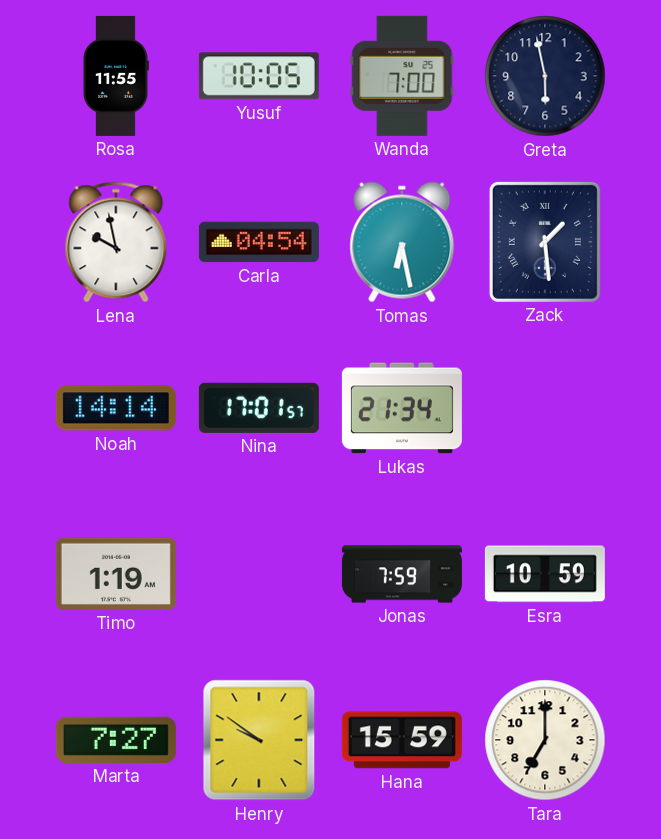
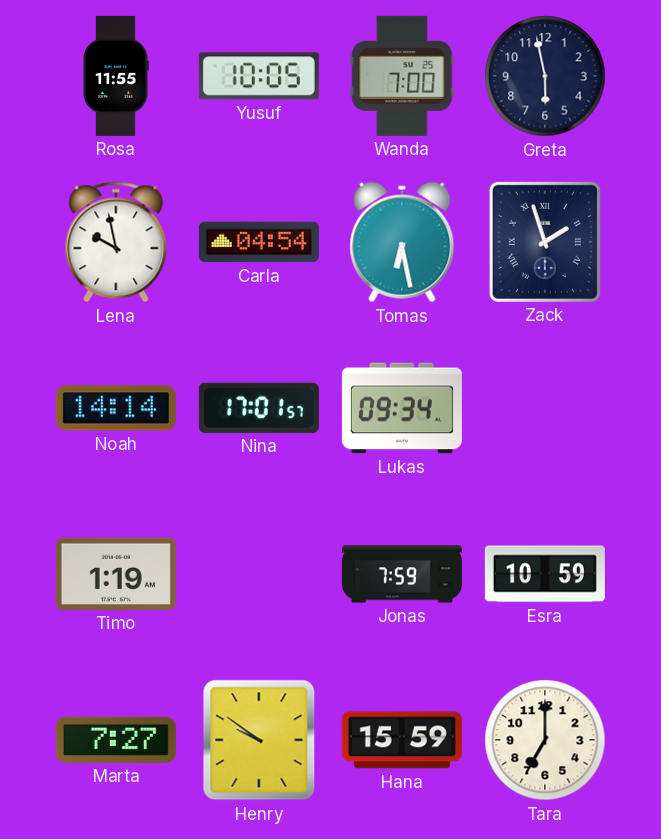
Zack: 1:29 -> 1:57 (545, 242)
Lukas: 21:34 -> 09:34 (402, 408)
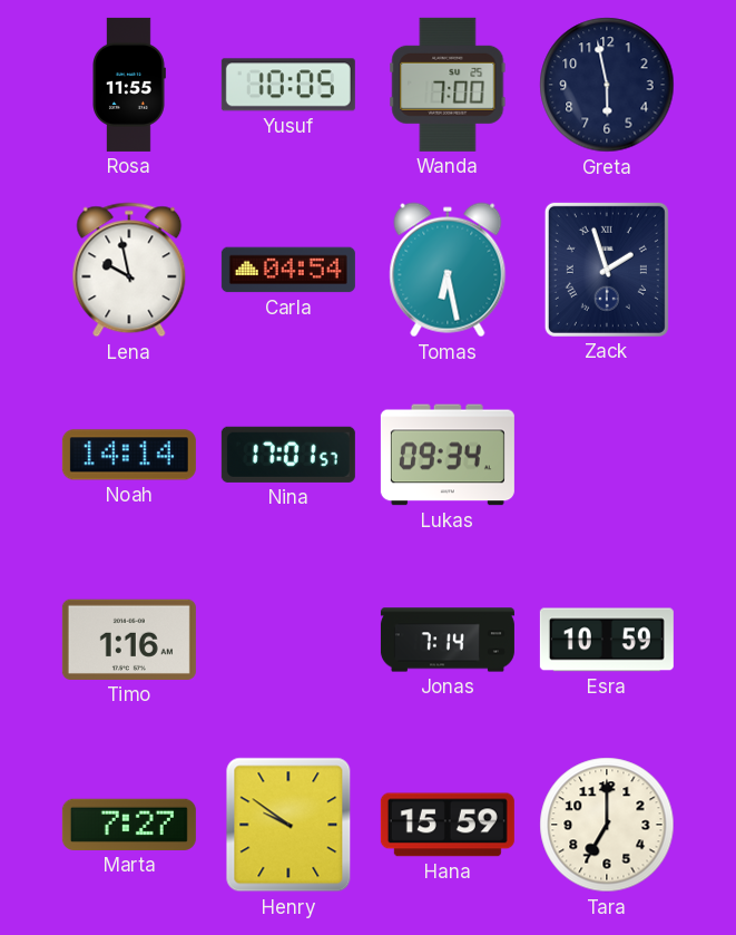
Timo: 1:19 -> 1:16 (129, 640)
Jonas: 7:59 -> 7:14 (448, 640)
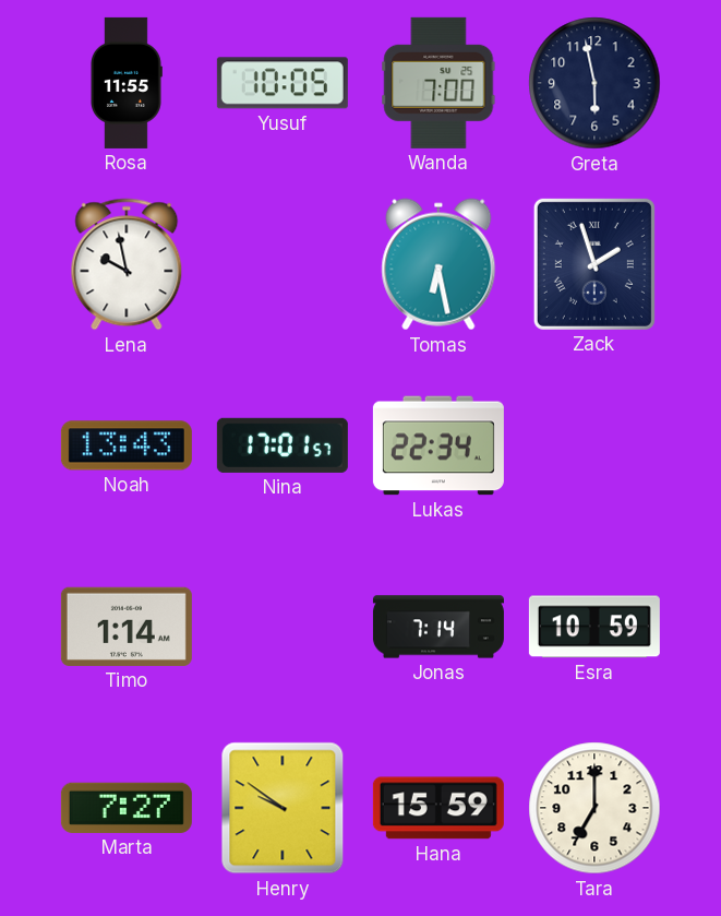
Carla: 04:54 -> none (288, 270)
Noah: 14:14 -> 13:43 (127, 445)
Lukas: 09:34 -> 22:34 (438, 445)
Timo: 1:16 -> 1:14 (127, 627)
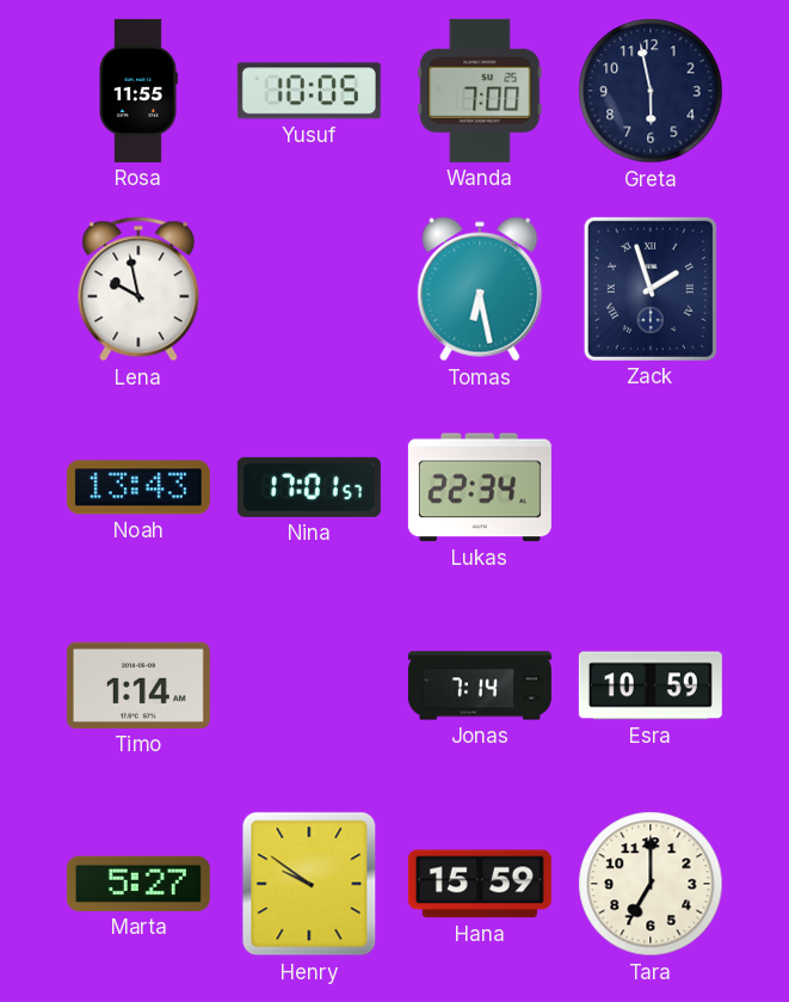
Marta: 7:27 -> 5:27 (138, 884)
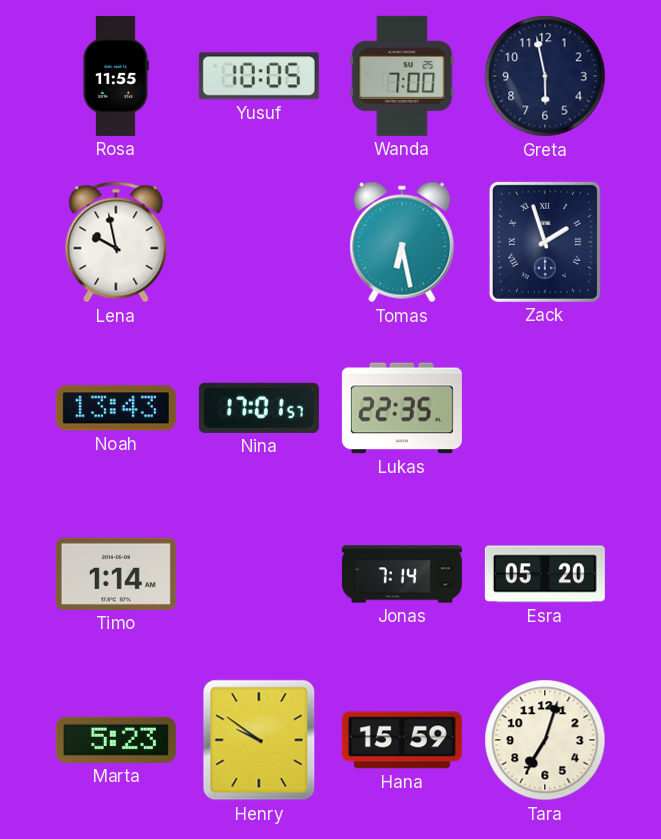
Lukas: 22:34 -> 22:35 (402, 408)
Esra: 10:59 -> 05:20 (545, 574)
Marta: 5:27 -> 5:23 (116, 740)
Tara: 7:00 -> 7:03 (545, 740)
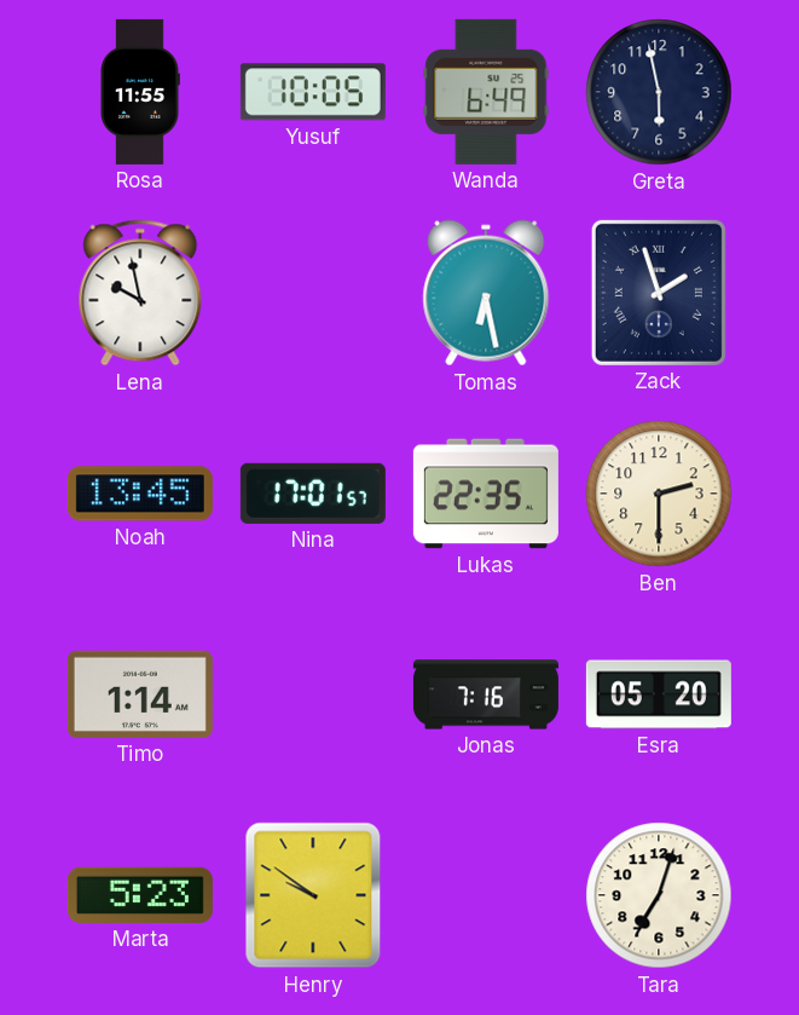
Wanda: 7:00 -> 6:49 (486, 92)
Noah: 13:43 -> 13:45 (140, 494)
Ben: none -> 2:30 (659, 494)
Jonas: 7:14 -> 7:16 (486, 694)
Hana: 15:59 -> none (402, 740)
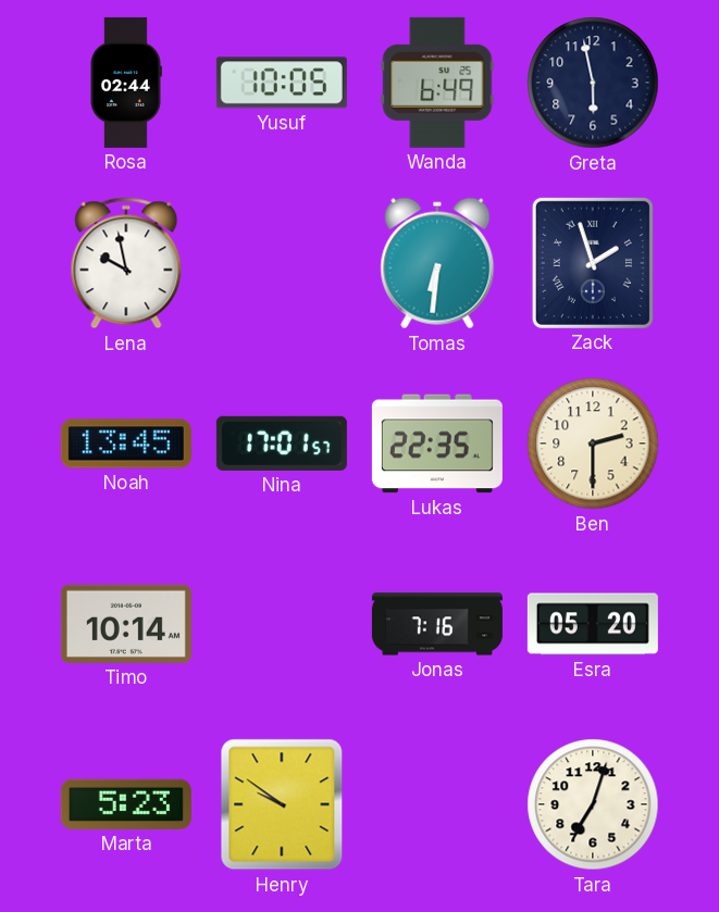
Rosa: 11:55 -> 02:44 (126, 83)
Tomas: 6:28 -> 6:31 (437, 263)
Timo: 1:14 -> 10:14 (126, 624)
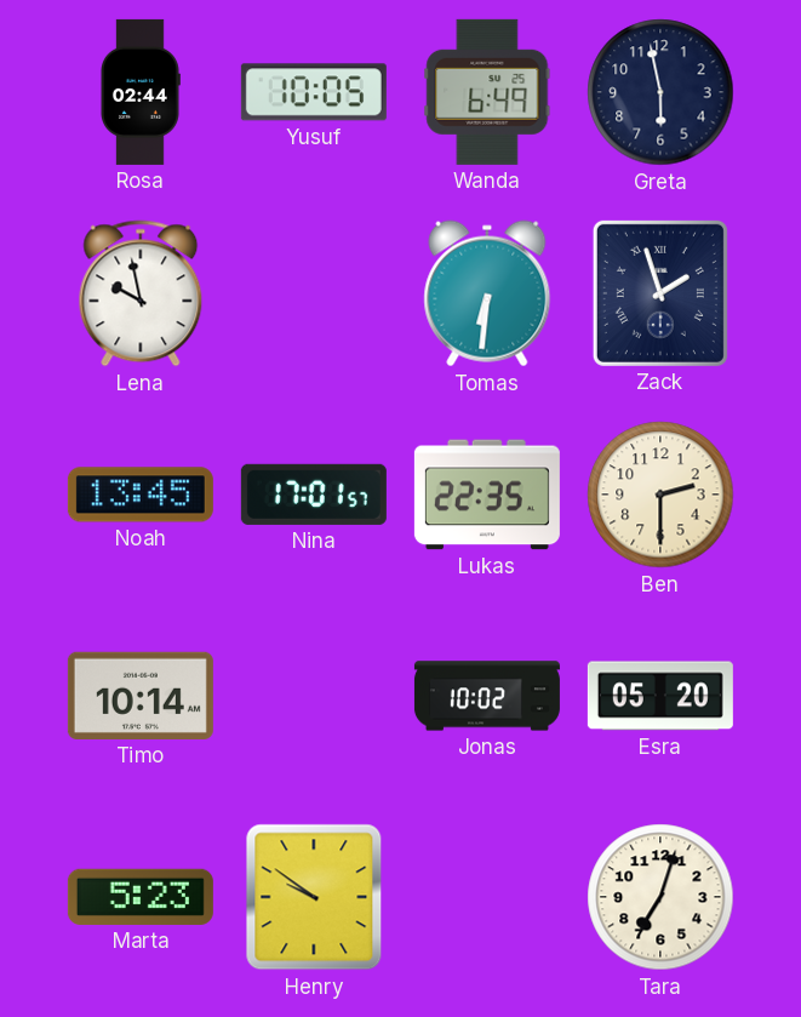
Jonas: 7:16 -> 10:02 (487, 696)
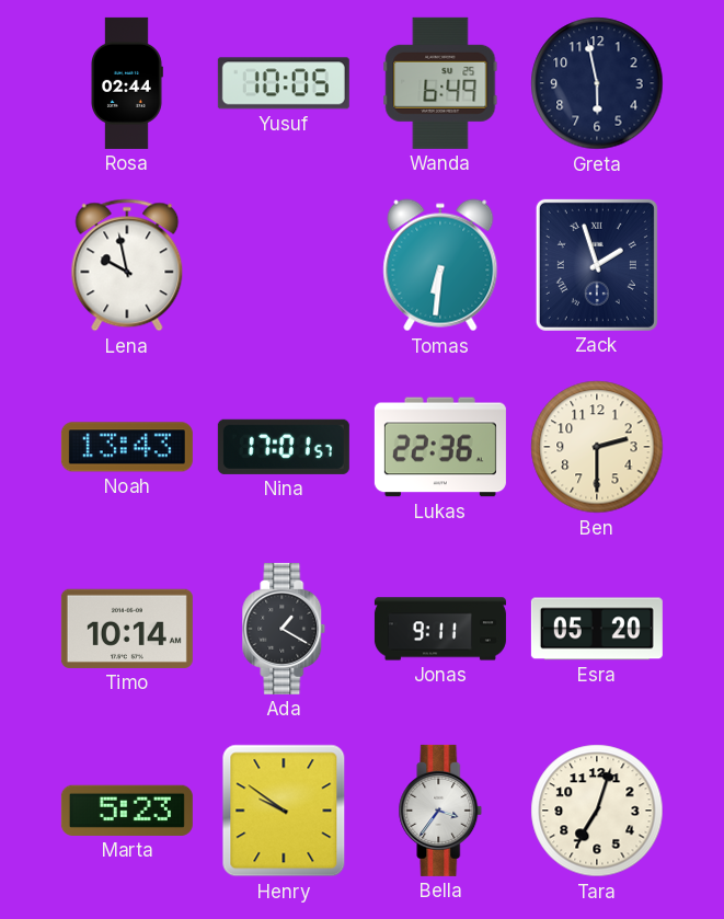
Noah: 13:45 -> 13:43 (127, 447)
Lukas: 22:35 -> 22:36 (440, 447)
Ada: none -> 1:20 (284, 629)
Jonas: 10:02 -> 9:11 (440, 629)
Bella: none -> 3:36 (440, 811)
